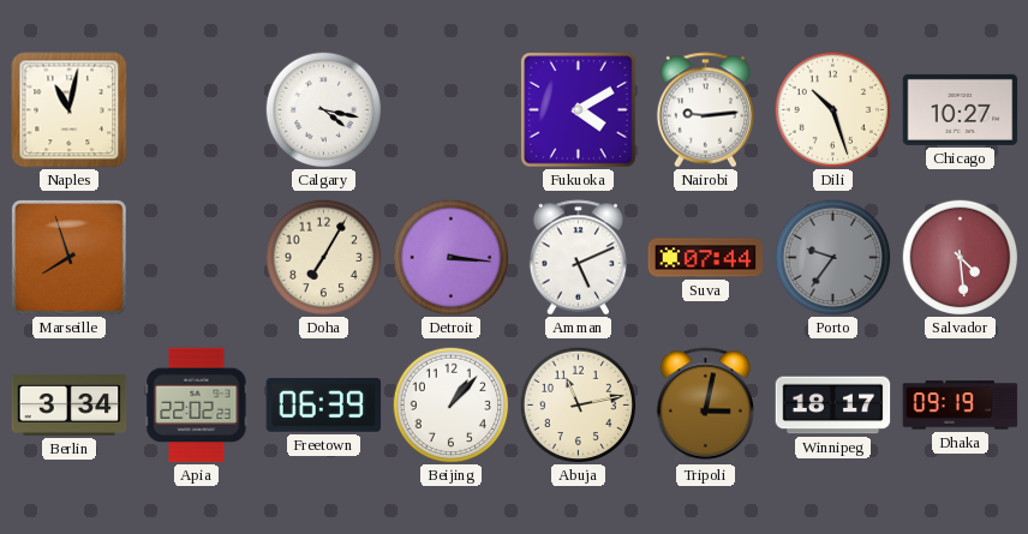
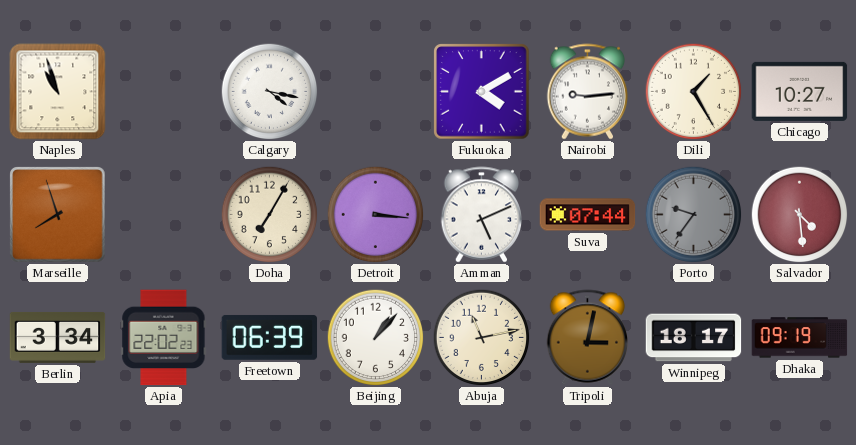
Naples: 11:02 -> 10:57 (58, 92)
Dili: 10:27 -> 1:25 (693, 91)
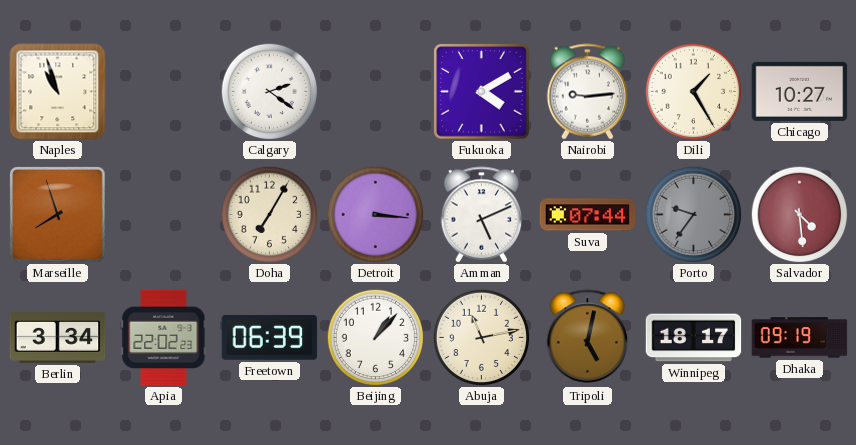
Calgary: 4:17 -> 2:21 (269, 91)
Tripoli: 3:02 -> 5:02 (588, 338)
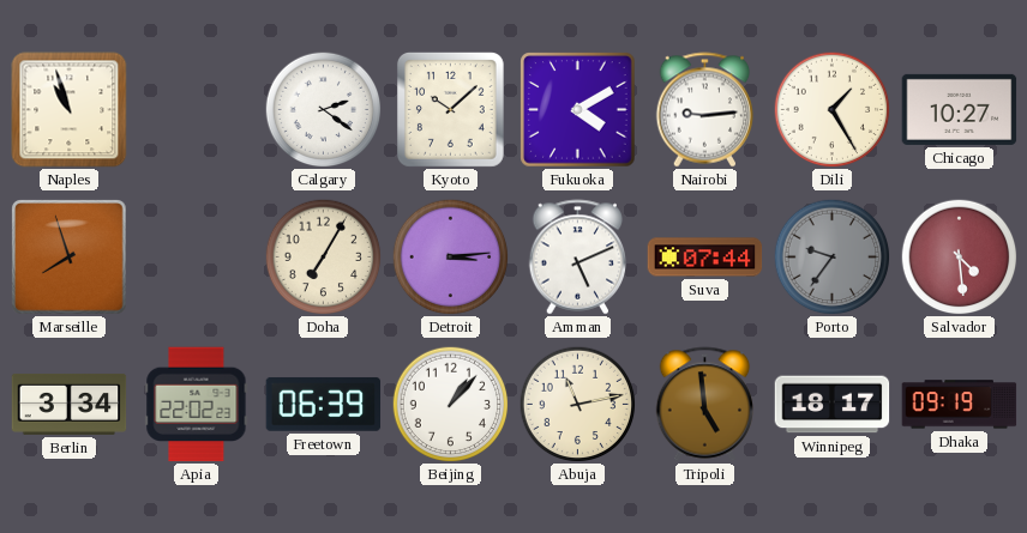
Kyoto: none -> 10:08 (450, 109)
Detroit: 3:16 -> 3:14 (450, 256)
Tripoli: 5:02 -> 4:59 (705, 405)
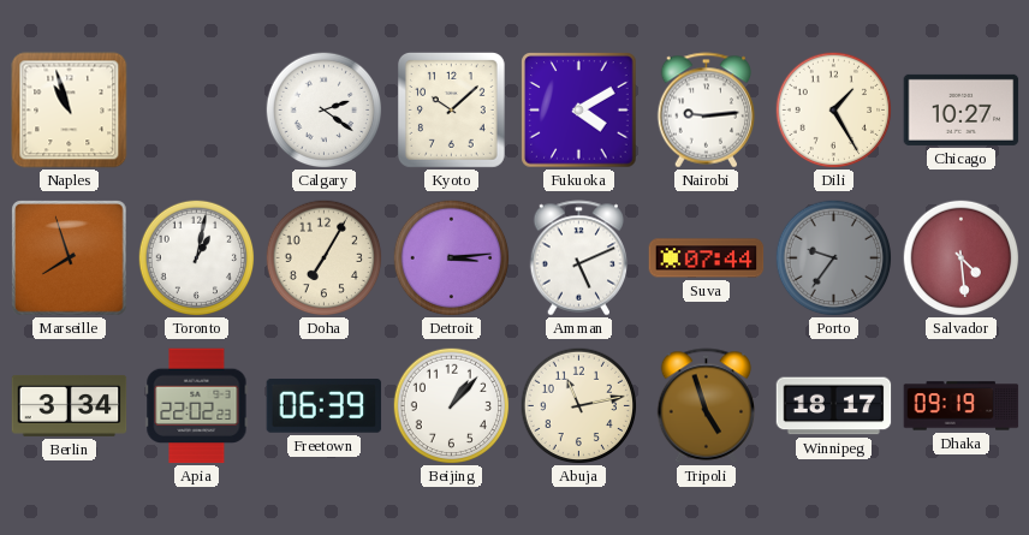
Toronto: none -> 1:02 (196, 257)
Tripoli: 4:59 -> 4:57 (707, 406)
